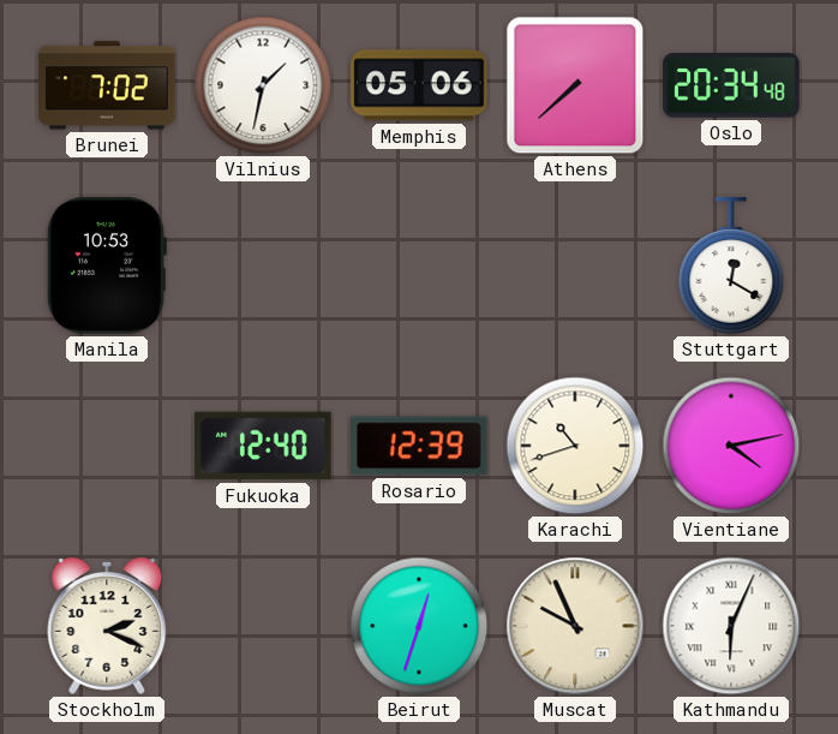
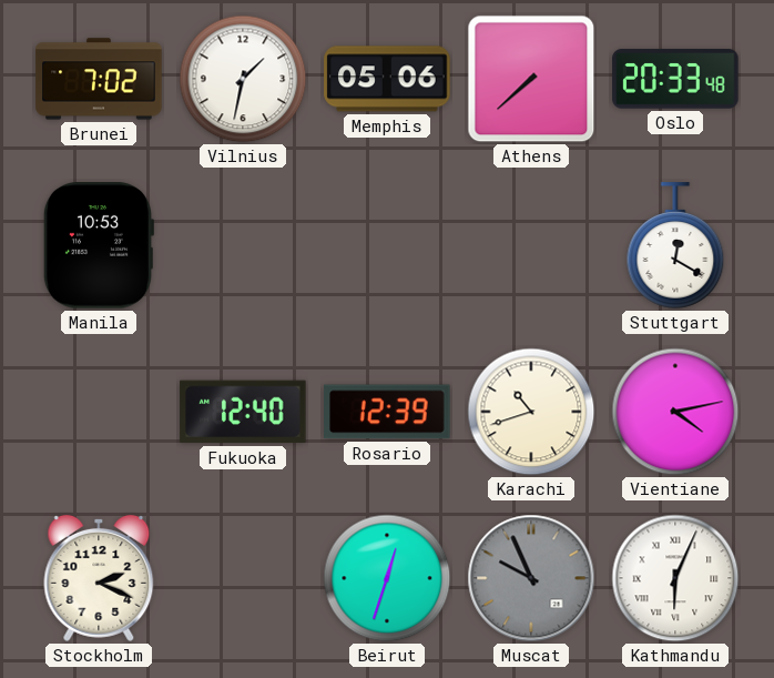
Oslo: 20:34 -> 20:33 (675, 79)
Muscat dial: cream -> grey (531, 578)
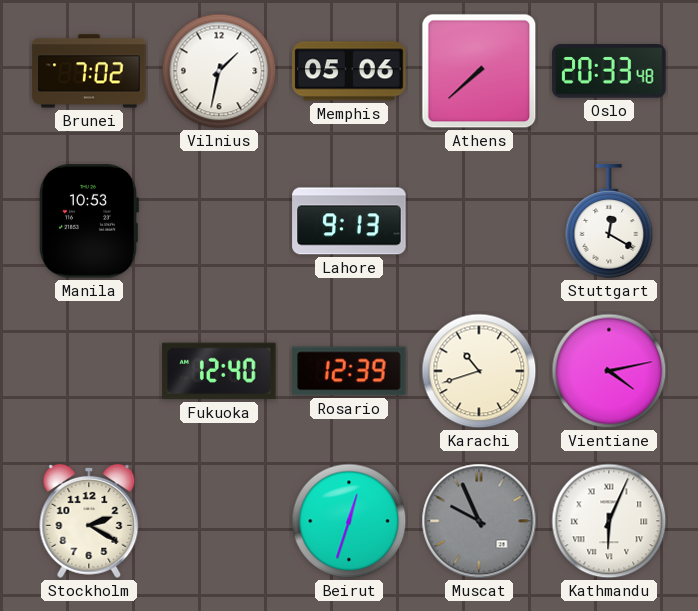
Lahore: none -> 9:13 (349, 221)
Stockholm: 2:19 -> 2:20 (89, 521)
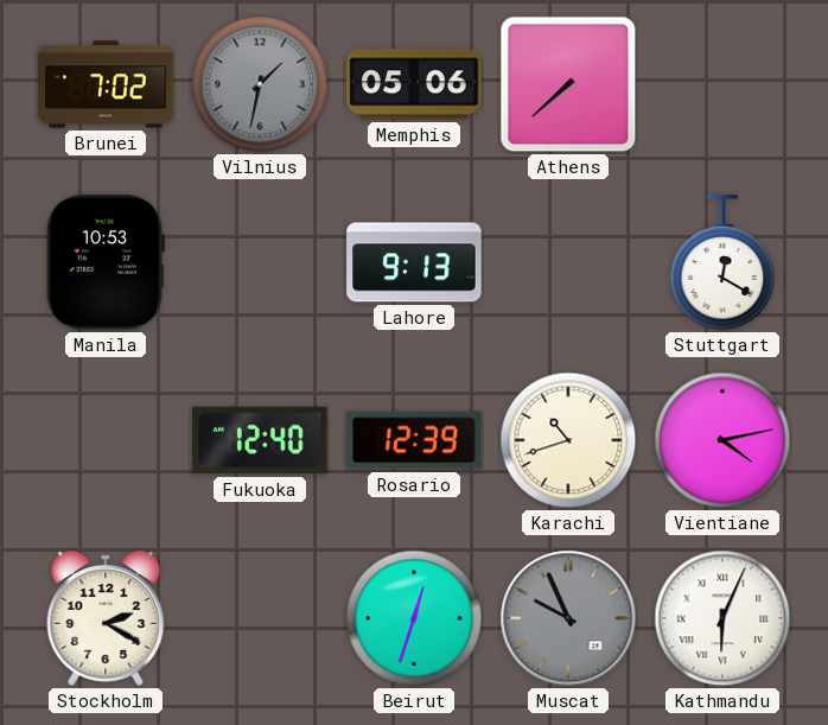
Vilnius dial: white -> grey (260, 84)
Oslo: 20:33 -> none (609, 71)
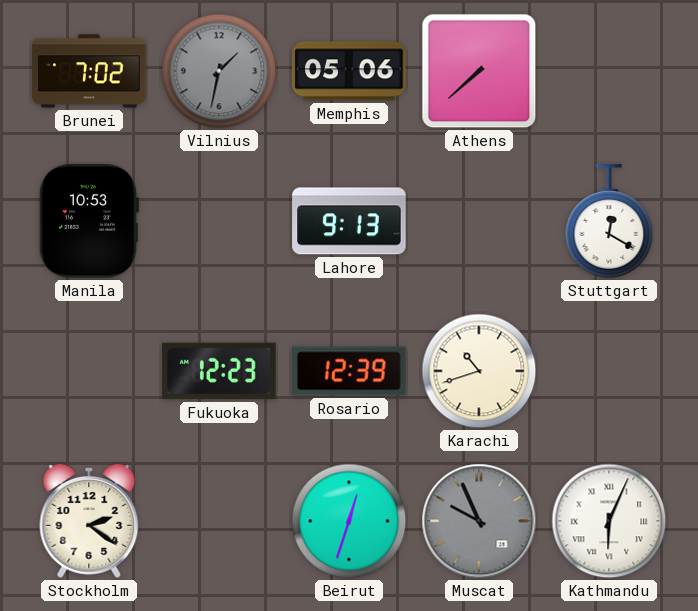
Fukuoka: 12:40 -> 12:23 (219, 371)
Vientiane: 4:13 -> none (722, 440)
Stockholm: 2:20 -> 2:21 (89, 521)
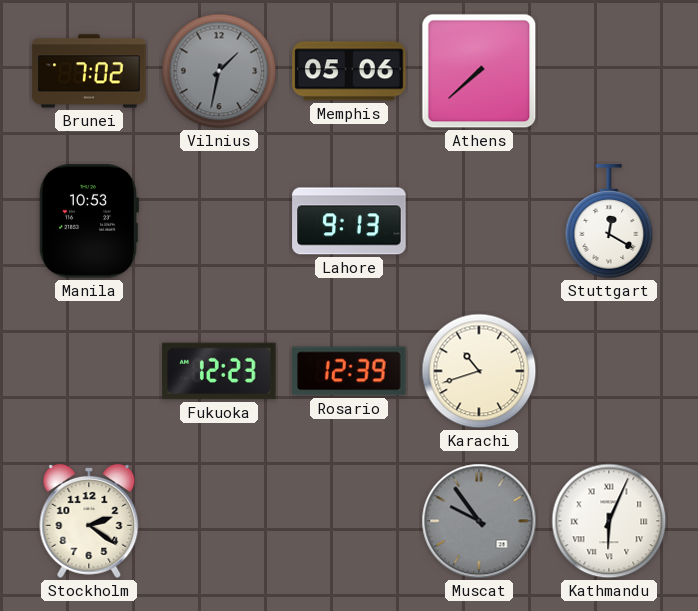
Beirut: 12:33 -> none (349, 521)
Muscat: 9:56 -> 9:54 (479, 521)
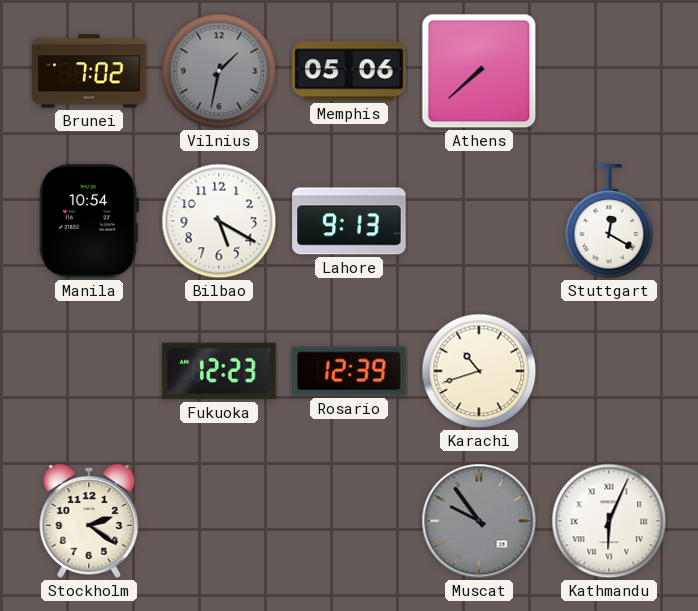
Manila: 10:53 -> 10:54 (88, 221)
Bilbao: none -> 5:20 (219, 221)
